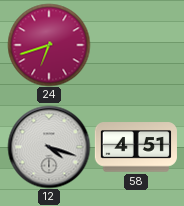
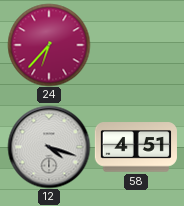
24: 6:42 -> 6:37 (49, 45)
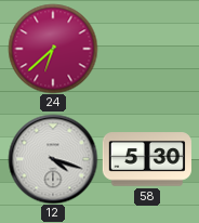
24: 6:37 -> 6:38 (53, 49)
58: 4:51 -> 5:30 (147, 159)
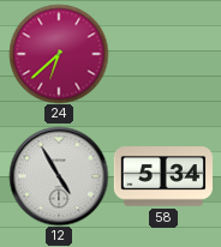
12: 4:18 -> 4:55 (59, 176)
58: 5:30 -> 5:34 (163, 176)
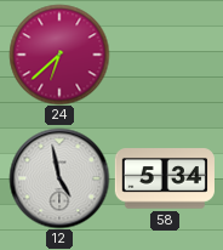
12: 4:55 -> 4:58 (59, 178)
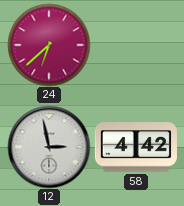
12: 4:58 -> 2:58 (49, 147)
58: 5:34 -> 4:42 (136, 147)
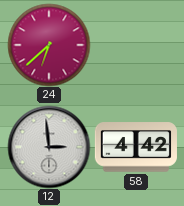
12: 2:58 -> 2:59 (49, 147)
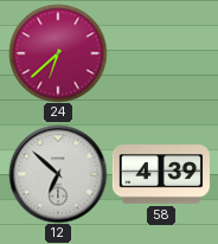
12: 2:59 -> 6:52 (58, 174)
58: 4:42 -> 4:39 (161, 174)
